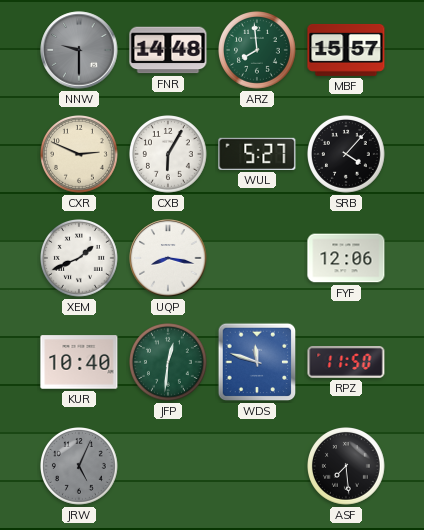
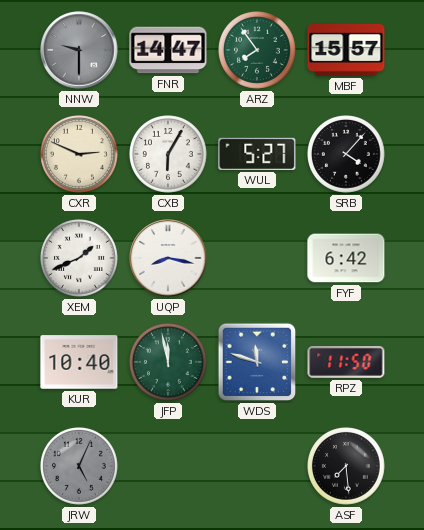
FNR: 14:48 -> 14:47 (168, 50)
ARZ: 7:59 -> 7:54 (258, 51)
FYF: 12:06 -> 6:42 (346, 258)
JFP: 12:31 -> 11:58 (169, 363)
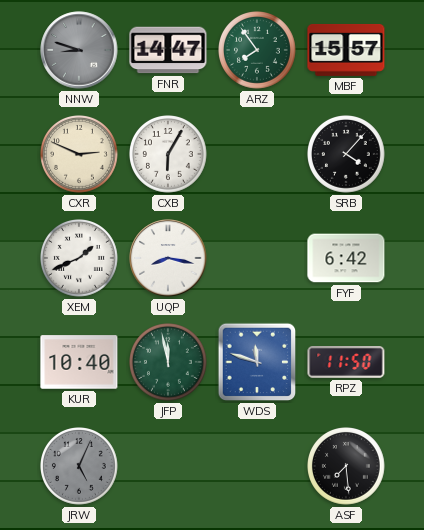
NNW: 9:30 -> 8:48 (79, 50)
WUL: 5:27 -> none (257, 154)
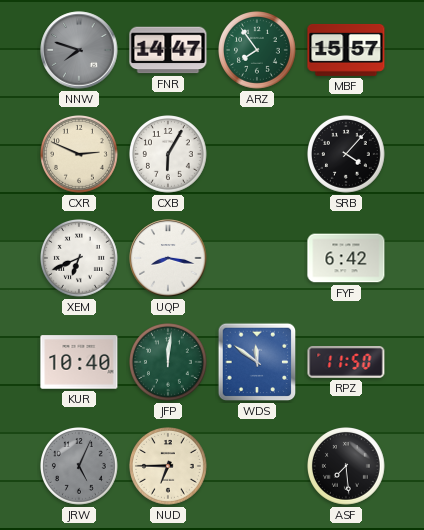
NNW: 8:48 -> 7:48 (79, 50)
XEM: 1:41 -> 6:41 (80, 259)
JFP: 11:58 -> 12:01 (169, 363)
WDS: 11:48 -> 11:51 (257, 362)
NUD: none -> 6:45 (169, 467)
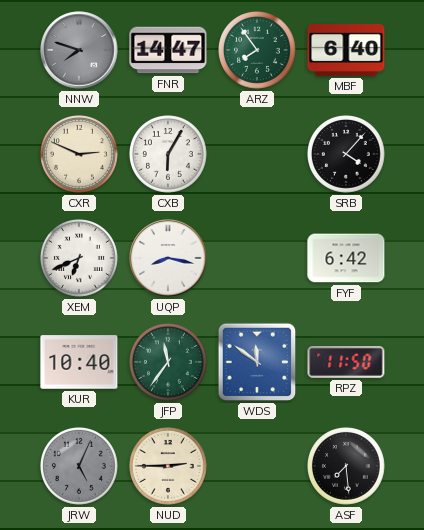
MBF: 15:57 -> 6:40 (346, 50)
JFP: 12:01 -> 11:36 (169, 363)
NUD: 6:45 -> 2:45 (169, 467)
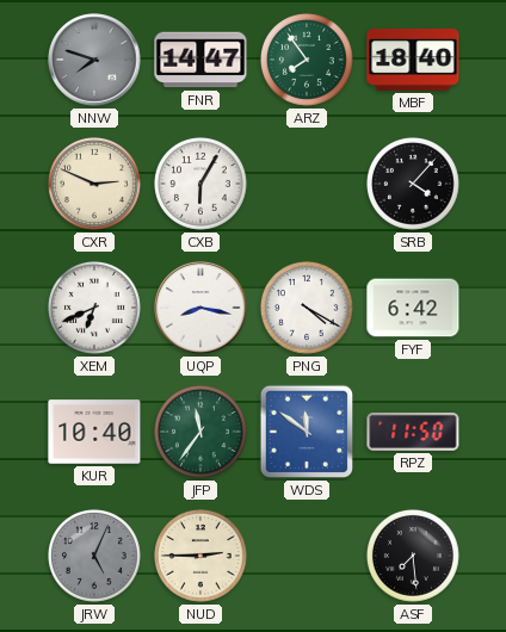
MBF: 6:40 -> 18:40 (413, 60)
PNG: none -> 4:20 (308, 309)
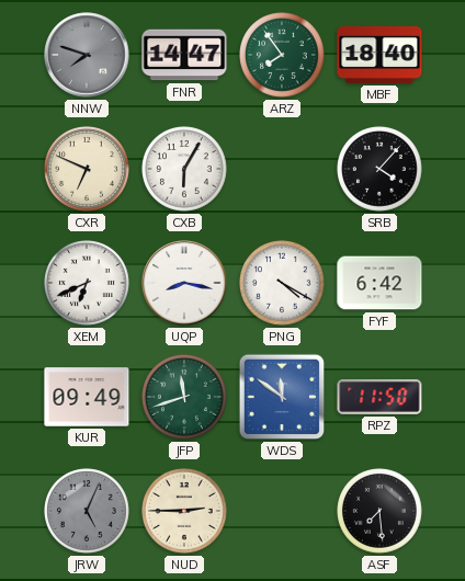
CXR: 2:49 -> 6:49 (88, 170)
KUR: 10:40 -> 09:49 (87, 397)
JFP: 11:36 -> 11:42 (185, 398)
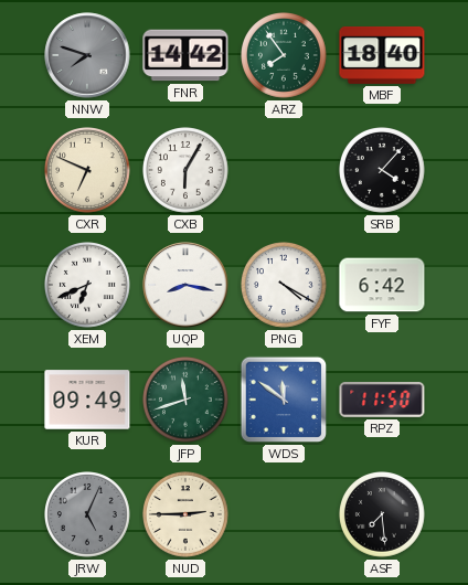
FNR: 14:47 -> 14:42 (185, 55)
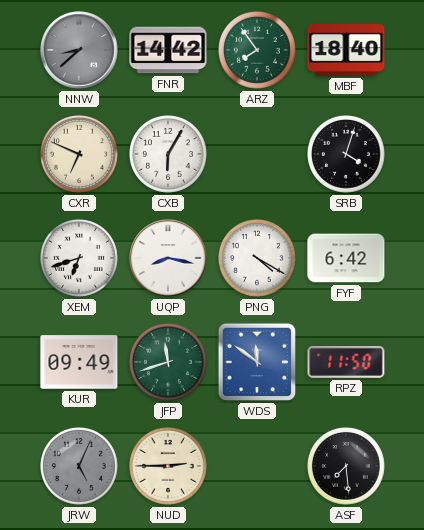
NNW: 7:48 -> 8:38 (79, 50)
SRB: 4:07 -> 4:03 (347, 155)
XEM: 6:41 -> 6:42 (80, 259)
